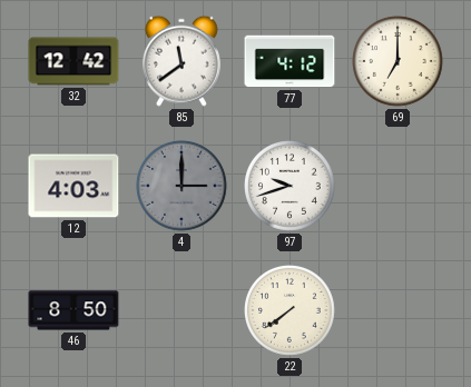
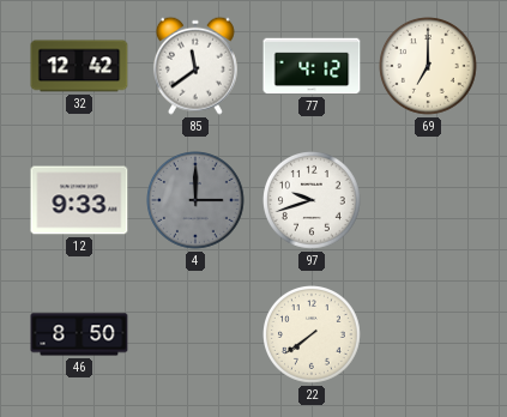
12: 4:03 -> 9:33 (79, 200)
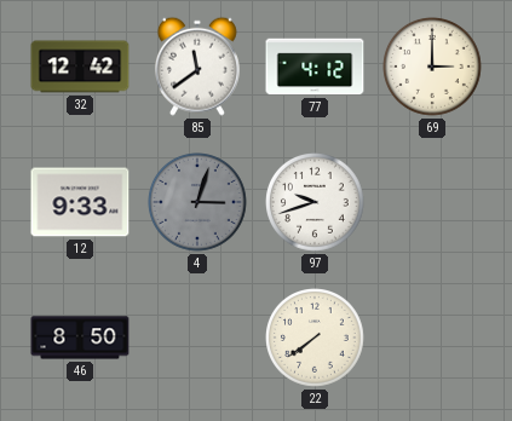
69: 7:00 -> 3:00 (433, 68)
4: 3:00 -> 3:03 (199, 203)
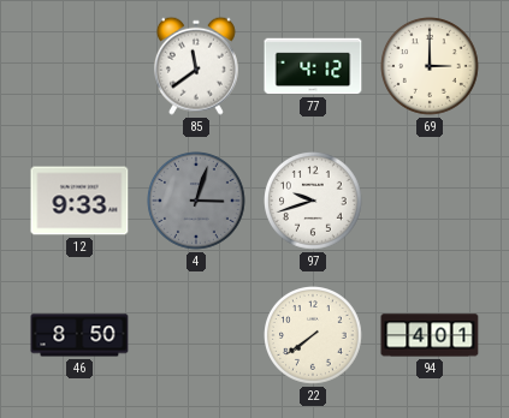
32: 12:42 -> none (80, 67)
94: none -> 4:01 (430, 335)
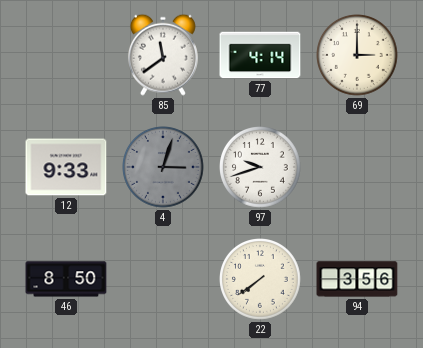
77: 4:12 -> 4:14 (260, 55)
94: 4:01 -> 3:56 (357, 279)
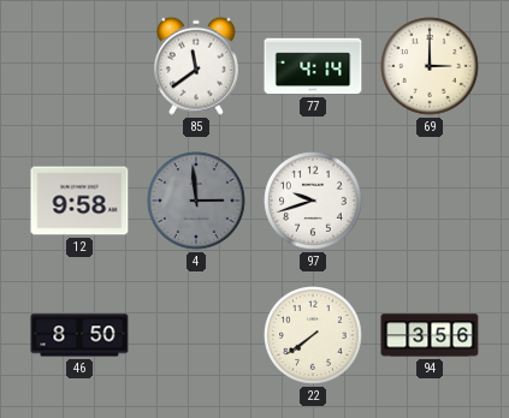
12: 9:33 -> 9:58 (79, 201)
4: 3:03 -> 2:59 (197, 202)
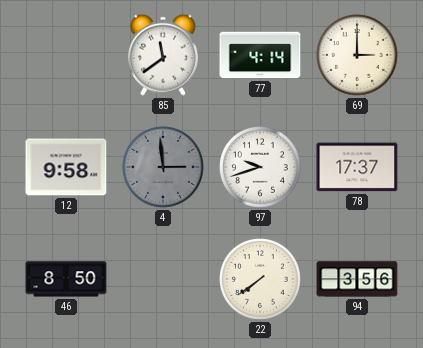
78: none -> 17:37 (357, 167)
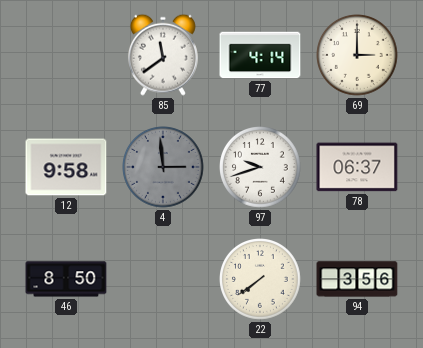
78: 17:37 -> 06:37 (357, 167)
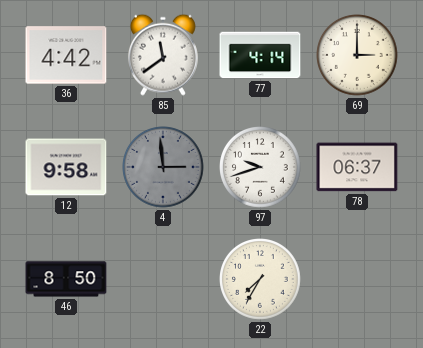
36: none -> 4:42 (66, 55)
22: 7:39 -> 7:35 (261, 280)
94: 3:56 -> none (357, 279)
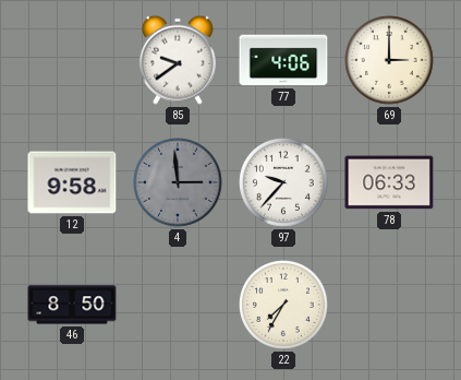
36: 4:42 -> none (66, 55)
85: 11:39 -> 9:39 (178, 60)
77: 4:14 -> 4:06 (283, 60)
97: 9:42 -> 9:37 (284, 183)
78: 06:37 -> 06:33 (389, 182)
